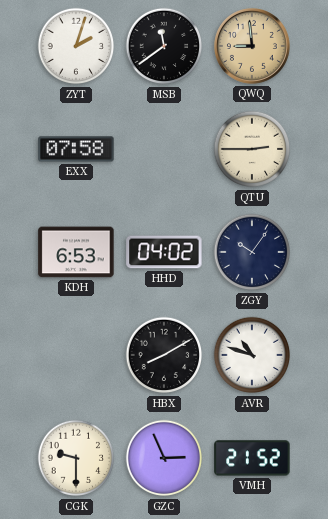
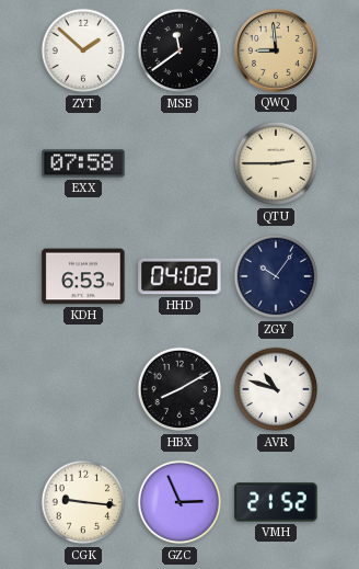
ZYT: 2:03 -> 1:52 (83, 50)
CGK: 9:30 -> 9:16 (83, 502)
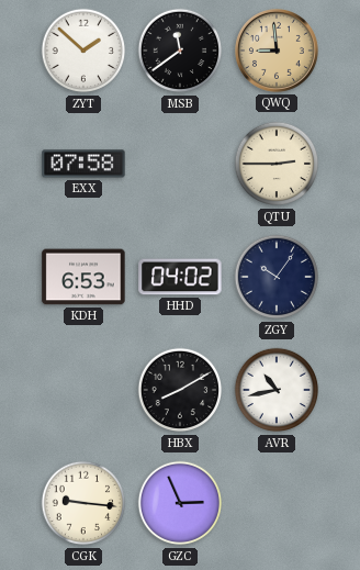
AVR: 10:48 -> 10:43 (277, 390)
VMH: 21:52 -> none (276, 502)
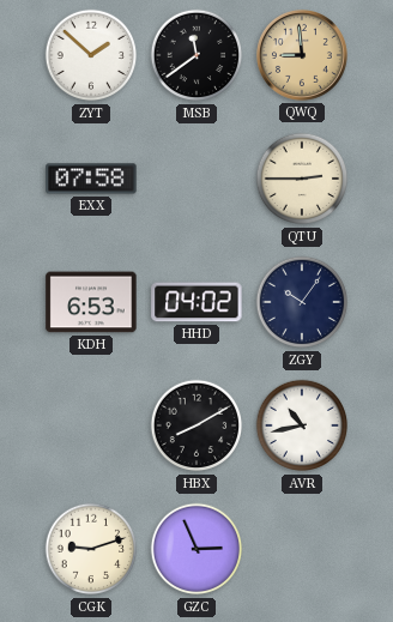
CGK: 9:16 -> 9:12 (91, 549)
